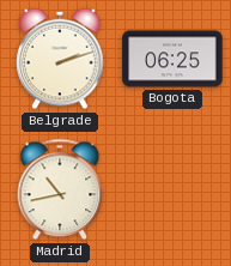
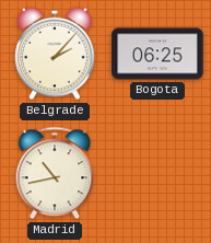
Belgrade: 2:12 -> 2:07 (55, 54)
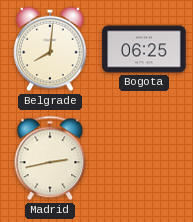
Belgrade: 2:07 -> 8:01 (50, 49)
Madrid: 10:43 -> 2:43 (50, 158)
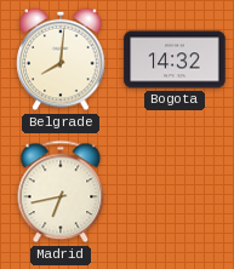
Bogota: 06:25 -> 14:32 (175, 59)
Madrid: 2:43 -> 6:43 (61, 191)
